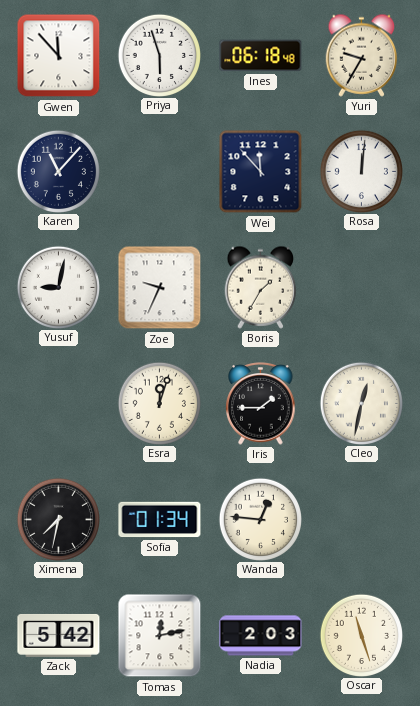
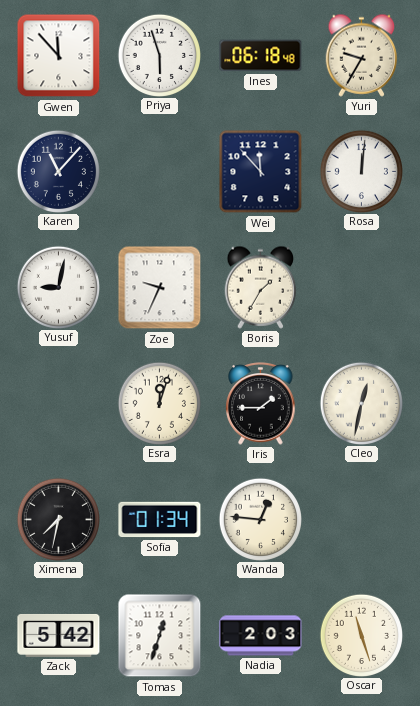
Tomas: 12:13 -> 12:33 (160, 636)
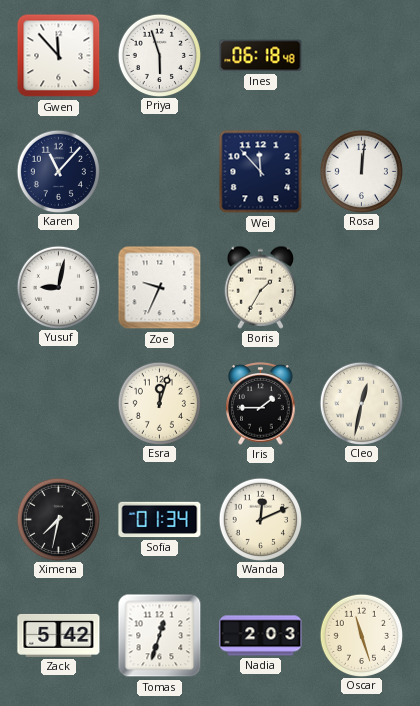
Yuri: 9:35 -> none (362, 55)
Wanda: 12:46 -> 12:11 (260, 519)
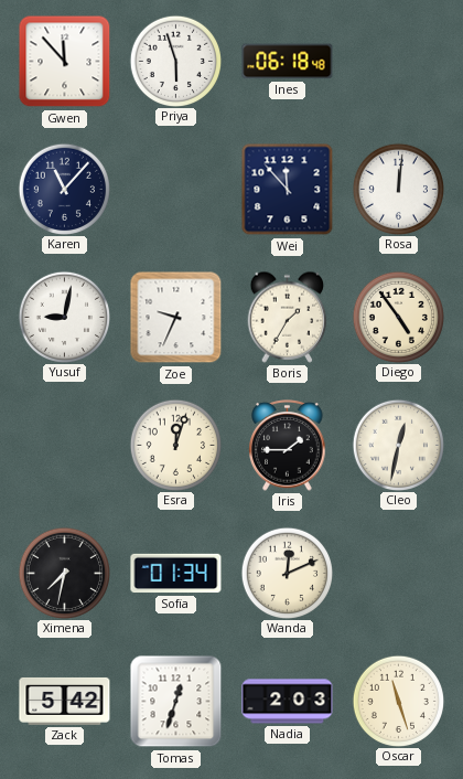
Diego: none -> 4:54 (398, 317)
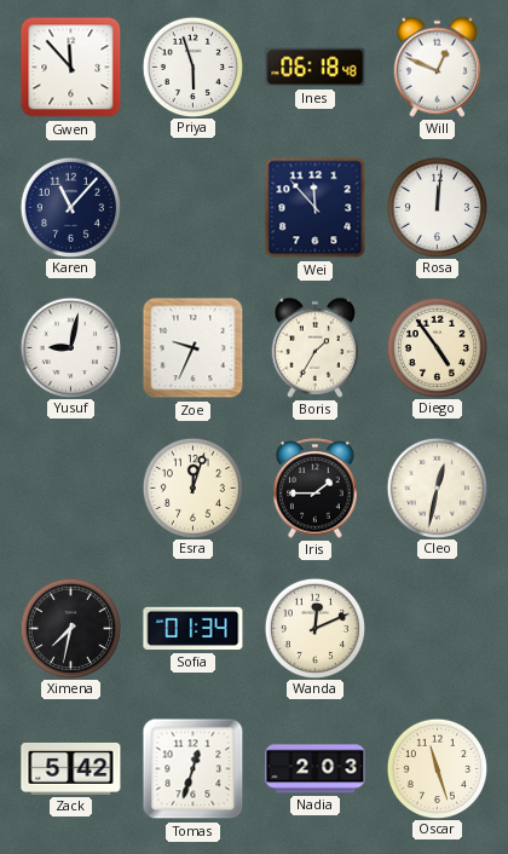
Will: none -> 12:49 (438, 67)
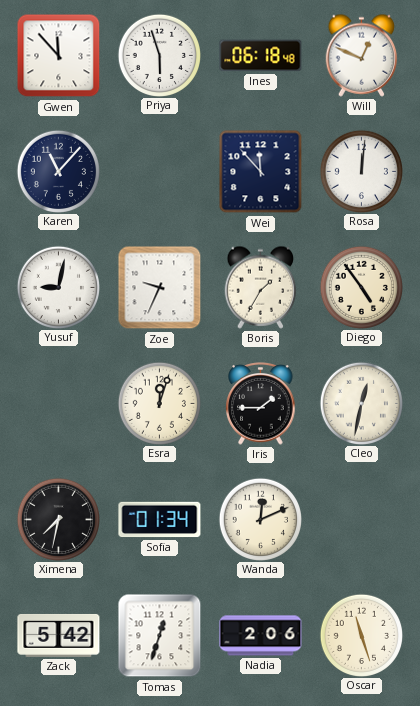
Nadia: 2:03 -> 2:06 (261, 636)
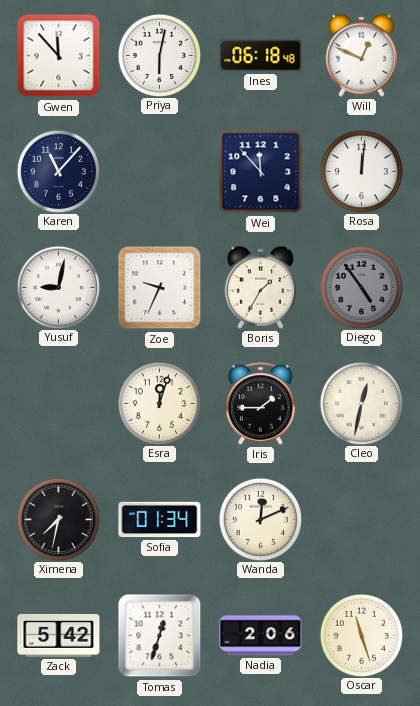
Priya: 5:57 -> 6:02 (159, 55)
Diego dial: cream -> grey (361, 287)
